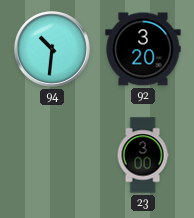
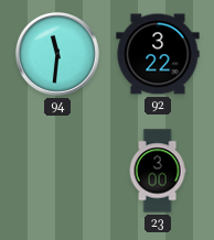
94: 10:31 -> 11:31 (58, 55)
92: 3:20 -> 3:22 (158, 54)
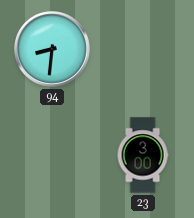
94: 11:31 -> 8:31 (53, 50)
92: 3:22 -> none (158, 54)
